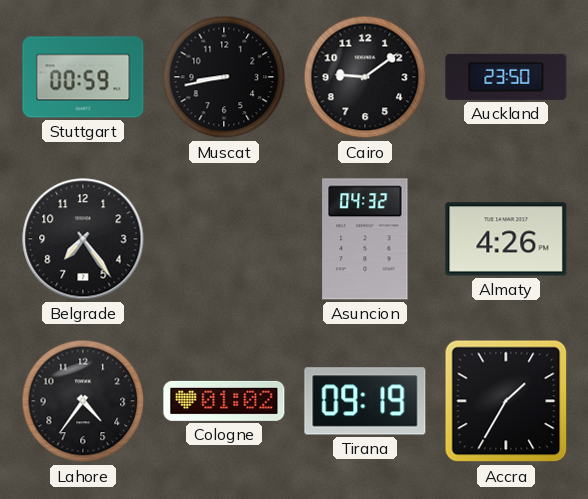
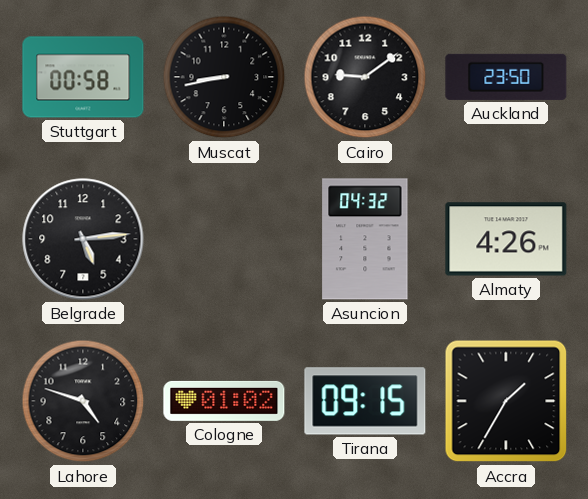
Stuttgart: 00:59 -> 00:58 (83, 77)
Belgrade: 7:24 -> 5:14 (83, 239)
Lahore: 4:36 -> 4:48 (83, 401)
Tirana: 09:19 -> 09:15 (365, 401)
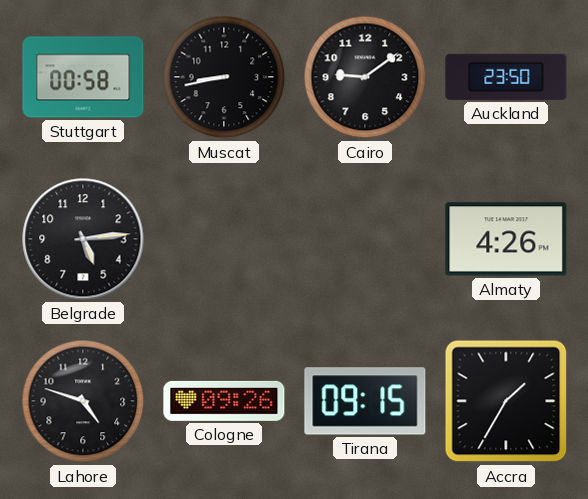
Asuncion: 04:32 -> none (365, 239)
Cologne: 01:02 -> 09:26 (224, 401)
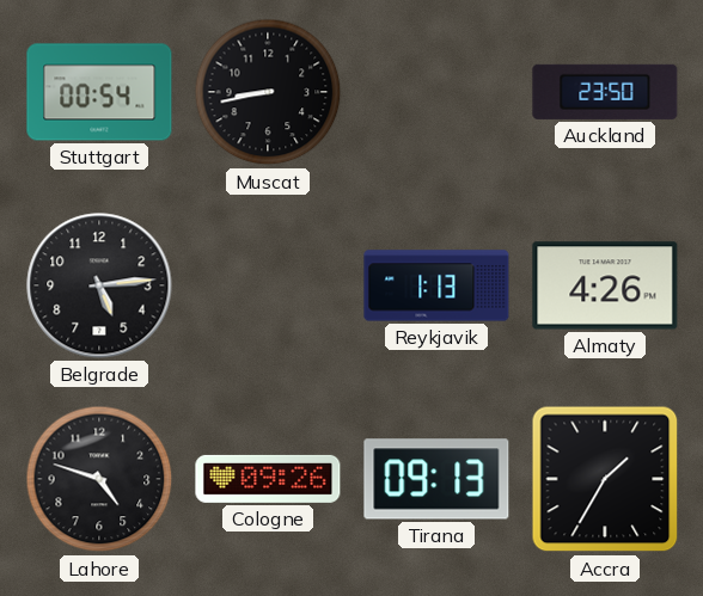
Stuttgart: 00:58 -> 00:54 (99, 92)
Cairo: 9:09 -> none (365, 77)
Reykjavik: none -> 1:13 (436, 285)
Tirana: 09:15 -> 09:13 (436, 479)
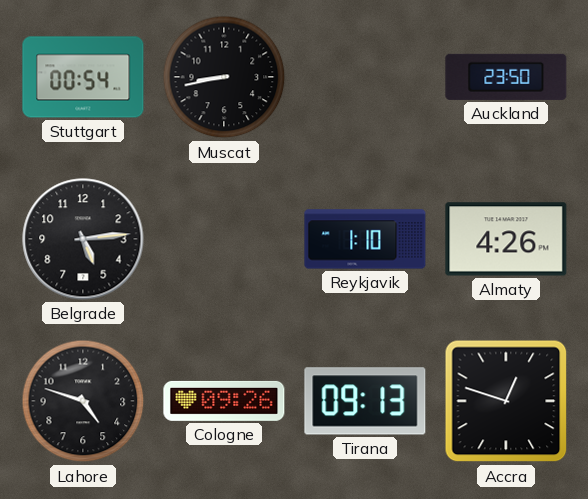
Reykjavik: 1:13 -> 1:10 (365, 239)
Accra: 1:35 -> 12:48 (506, 401)
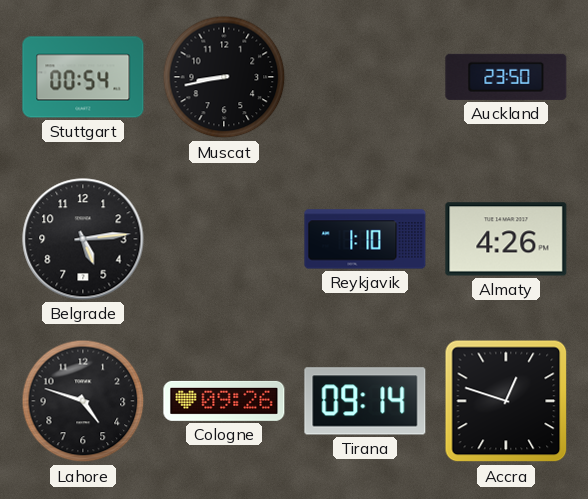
Tirana: 09:13 -> 09:14 (365, 401)
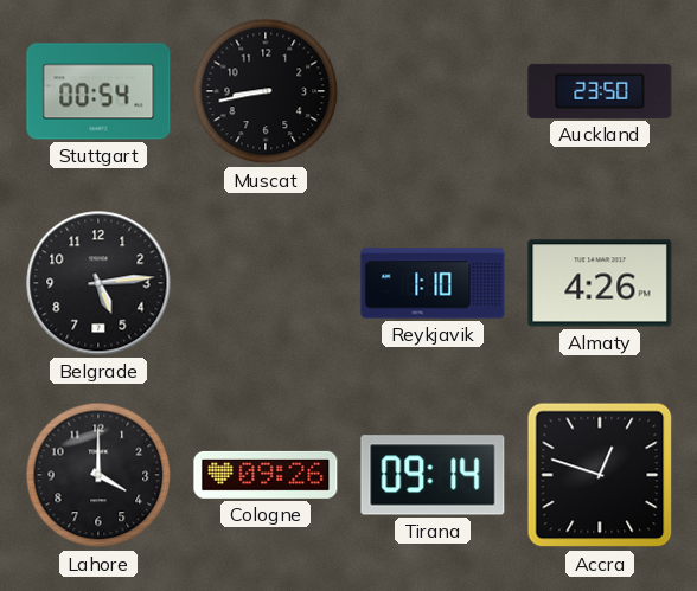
Lahore: 4:48 -> 4:00 (98, 475)
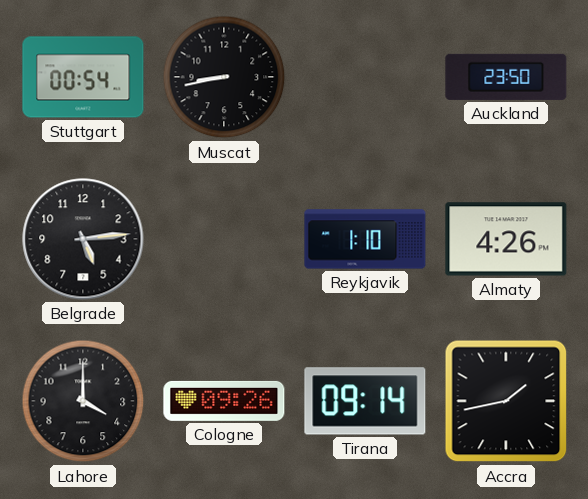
Accra: 12:48 -> 1:43 (506, 401)
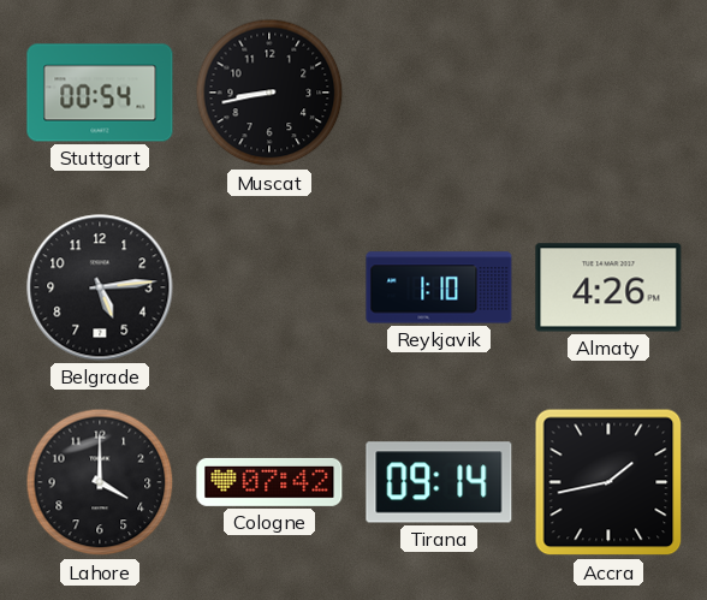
Auckland: 23:50 -> none (506, 77)
Cologne: 09:26 -> 07:42 (269, 482)
